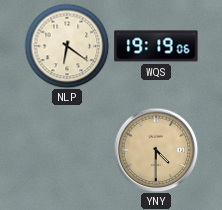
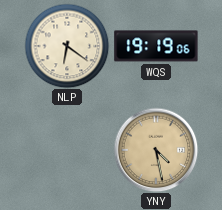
YNY: 4:30 -> 4:28 (156, 150)
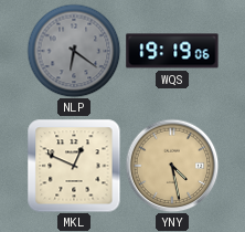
NLP dial: cream -> grey (74, 51)
MKL: none -> 12:49 (74, 166)
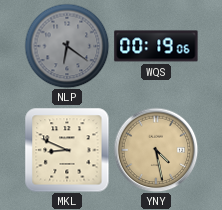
WQS: 19:19 -> 00:19 (156, 46)
MKL: 12:49 -> 8:49 (67, 150)
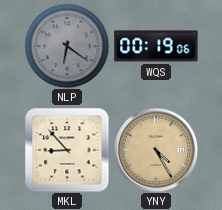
MKL: 8:49 -> 8:53 (67, 150)
YNY: 4:28 -> 4:25 (156, 150)
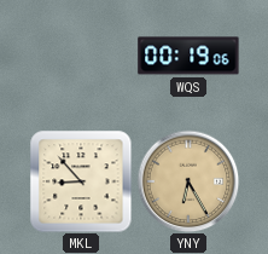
NLP: 6:21 -> none (67, 46)
YNY: 4:25 -> 6:25 (188, 181)
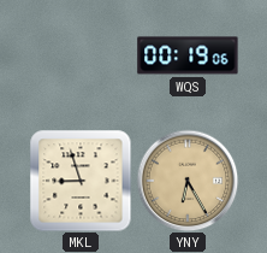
MKL: 8:53 -> 8:57 (81, 181)
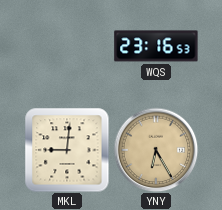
WQS: 00:19 -> 23:16 (156, 46)
MKL: 8:57 -> 9:01 (67, 150)
